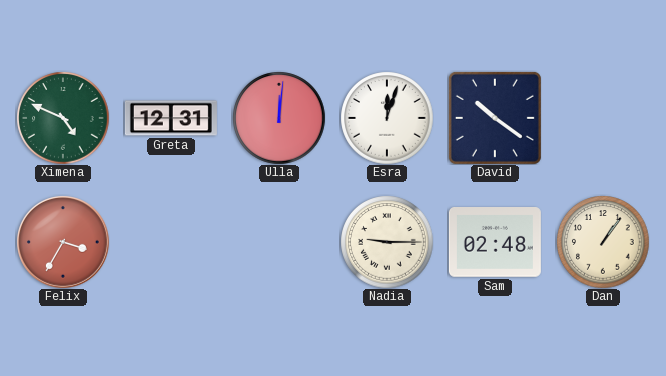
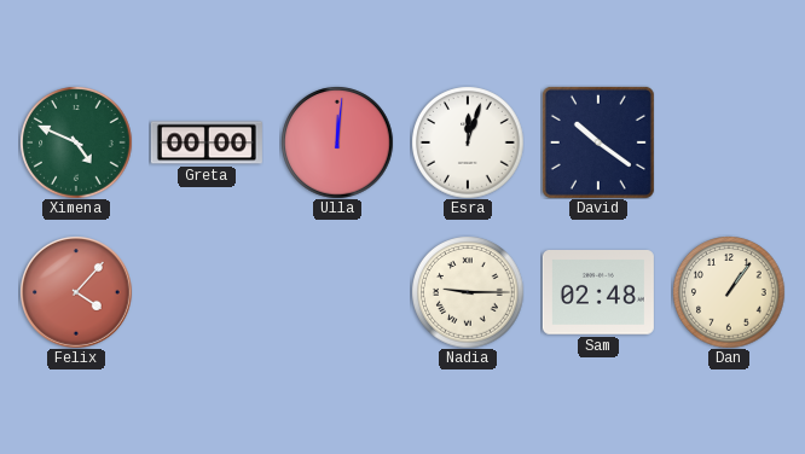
Greta: 12:31 -> 00:00 (207, 142)
Felix: 3:35 -> 4:07 (76, 292)
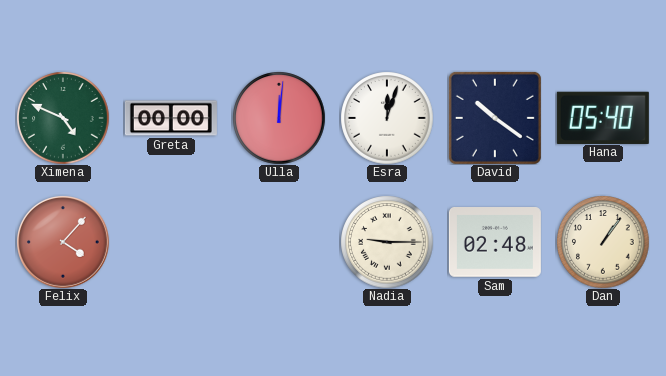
Hana: none -> 05:40 (603, 117)
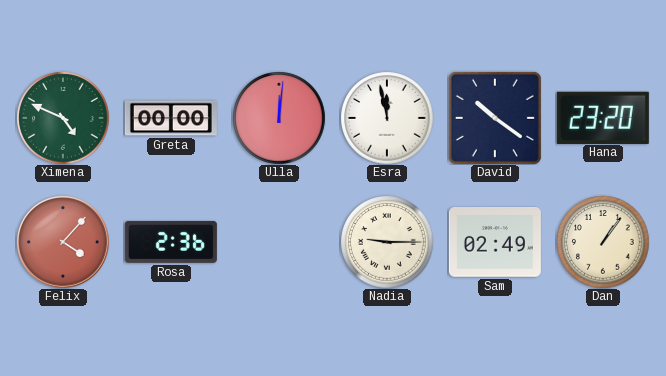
Esra: 12:03 -> 11:58 (387, 118)
Hana: 05:40 -> 23:20 (603, 117)
Rosa: none -> 2:36 (171, 242)
Sam: 02:48 -> 02:49 (495, 243)
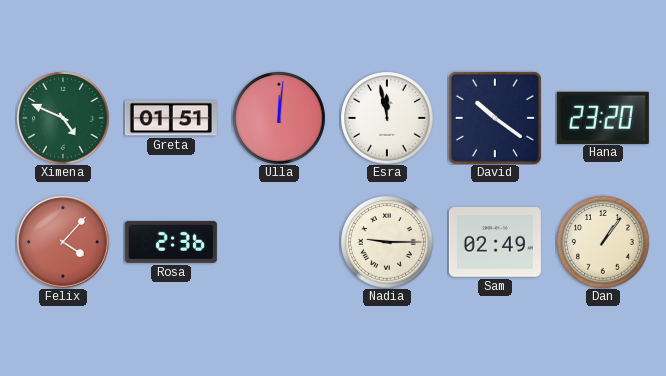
Greta: 00:00 -> 01:51 (171, 118)
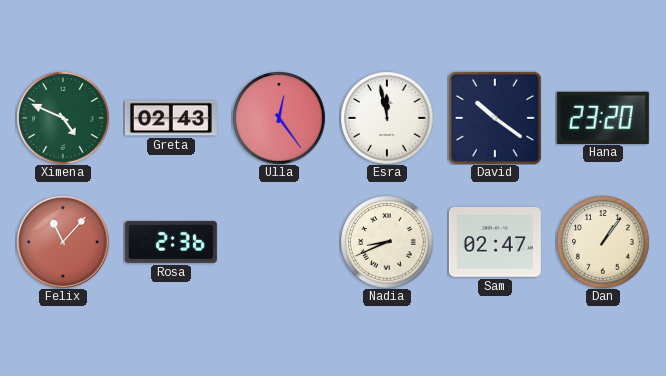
Greta: 01:51 -> 02:43 (171, 118)
Ulla: 12:01 -> 12:24 (279, 118)
Felix: 4:07 -> 11:07 (63, 242)
Nadia: 9:15 -> 8:41 (387, 242)
Sam: 02:49 -> 02:47 (495, 243)
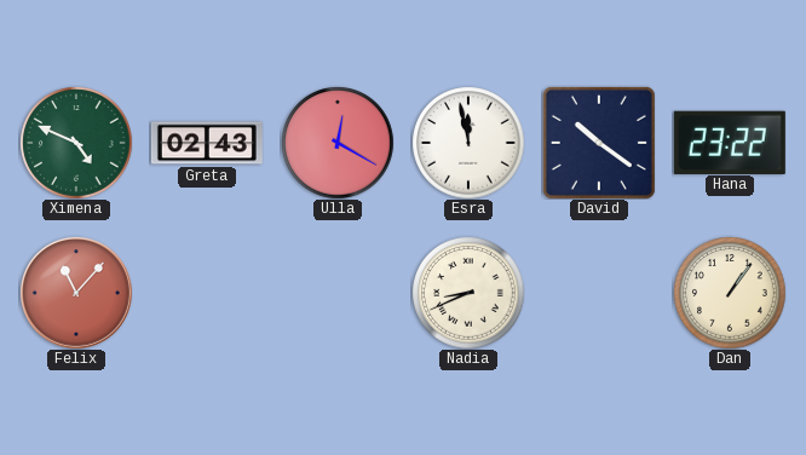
Ulla: 12:24 -> 12:20 (338, 143)
Hana: 23:20 -> 23:22 (730, 142)
Rosa: 2:36 -> none (171, 242)
Sam: 02:47 -> none (495, 243)
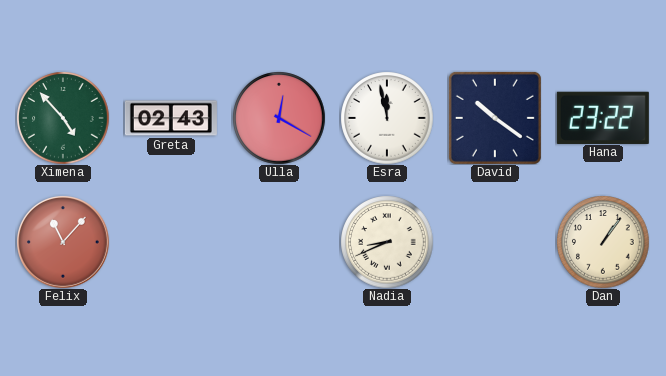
Ximena: 4:49 -> 4:53 (63, 118)
